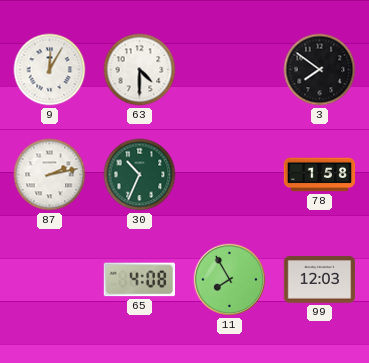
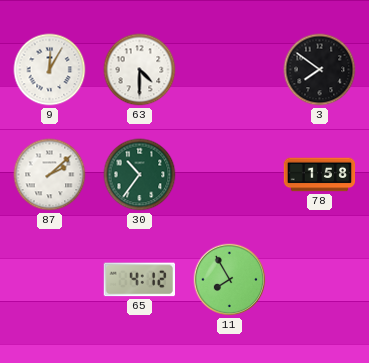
87: 2:13 -> 2:08 (50, 175)
30: 10:34 -> 10:36 (140, 175)
65: 4:08 -> 4:12 (139, 280)
99: 12:03 -> none (320, 280)
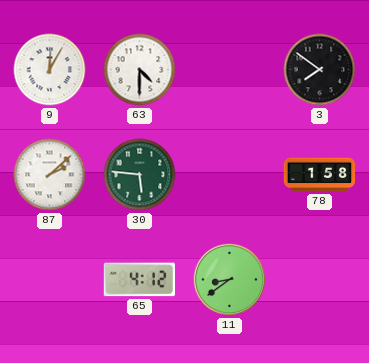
30: 10:36 -> 5:46 (140, 175)
11: 7:55 -> 8:39 (230, 280)
